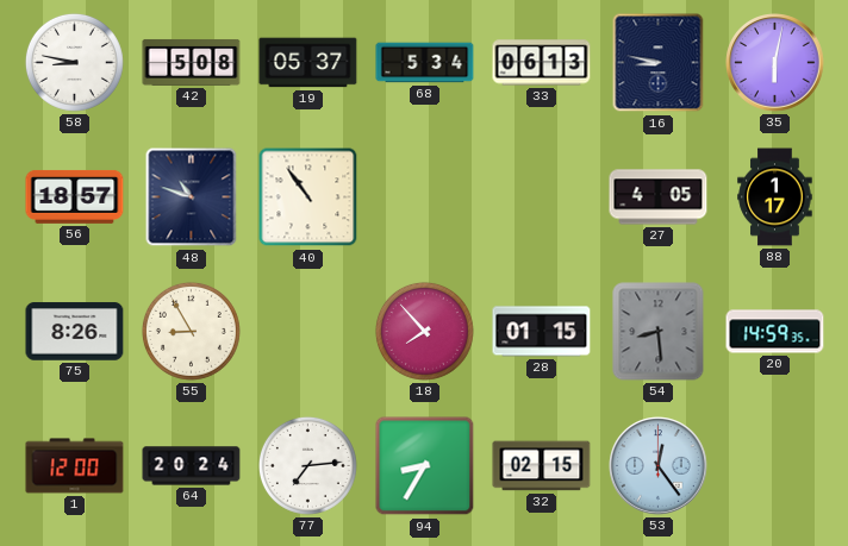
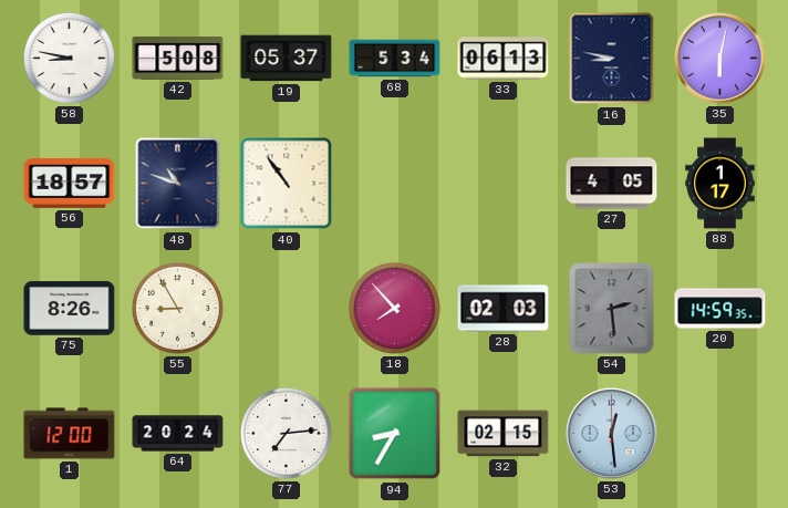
28: 01:15 -> 02:03 (504, 309)
54: 8:29 -> 2:29 (612, 309)
53: 12:24 -> 12:29 (612, 434)
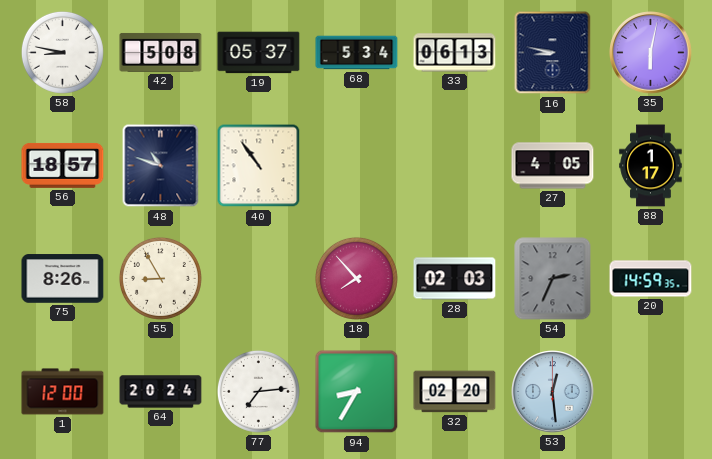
54: 2:29 -> 2:34 (553, 279)
32: 02:15 -> 02:20 (455, 392)
